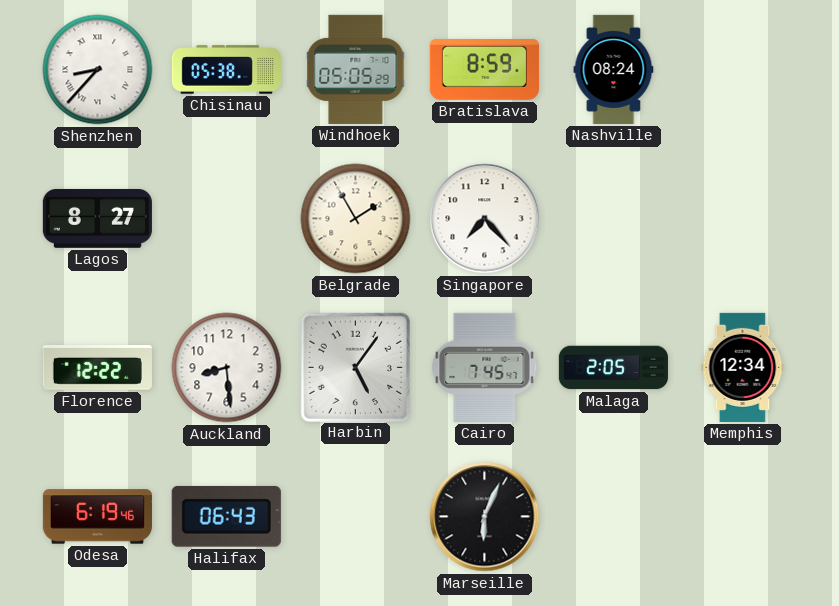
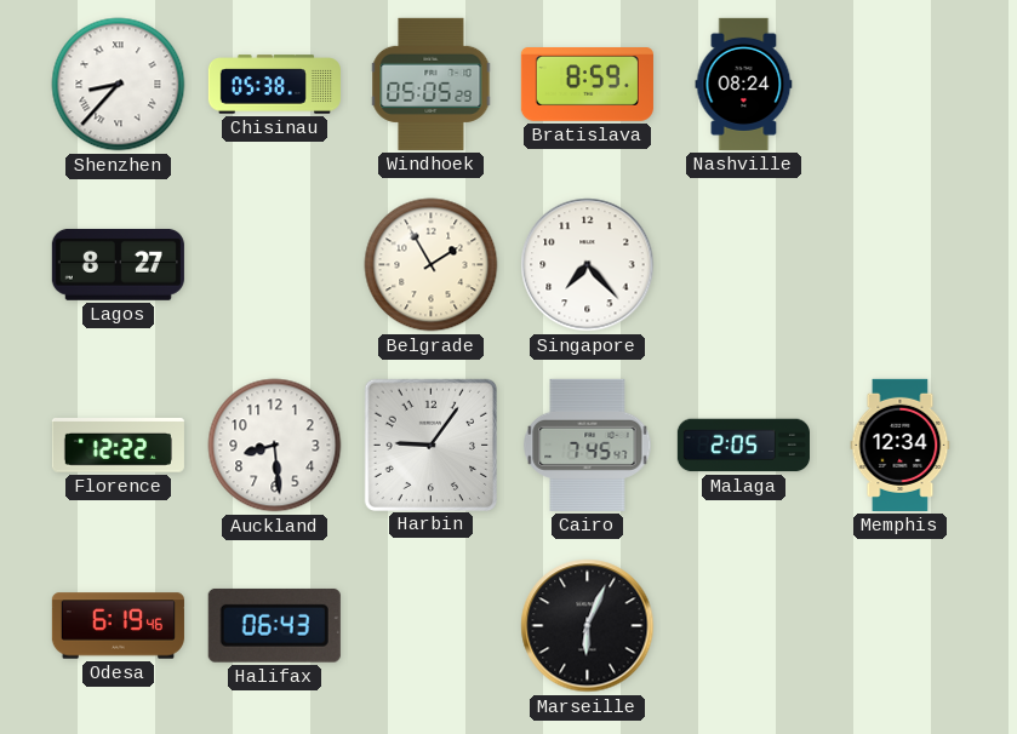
Harbin: 5:06 -> 9:06 (430, 445)
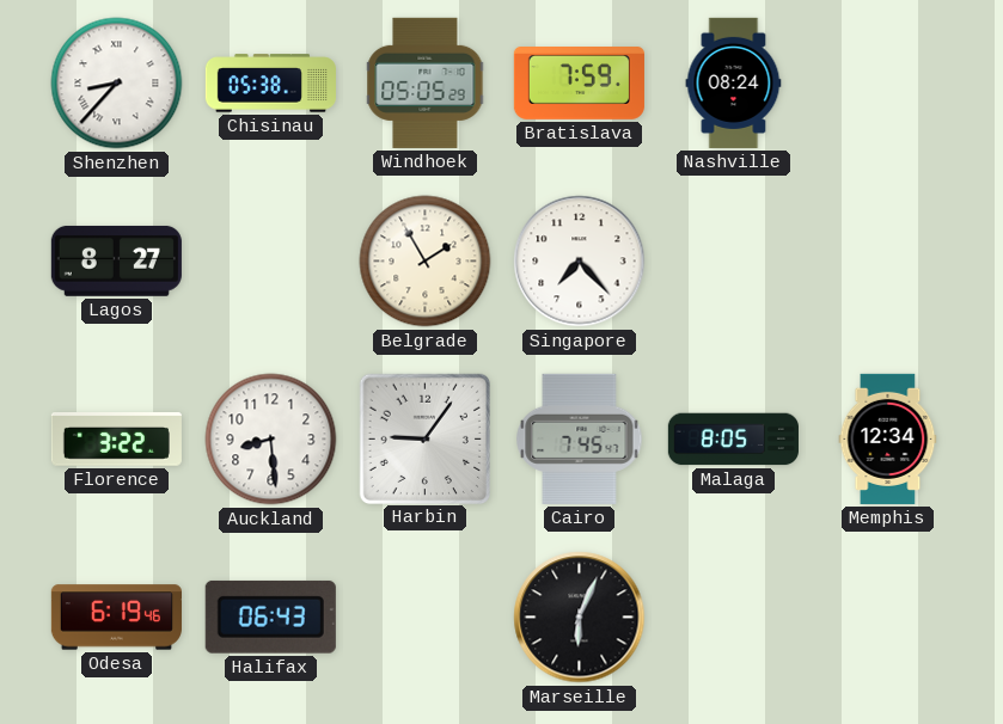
Bratislava: 8:59 -> 7:59 (579, 84)
Florence: 12:22 -> 3:22 (116, 440)
Malaga: 2:05 -> 8:05 (733, 440)
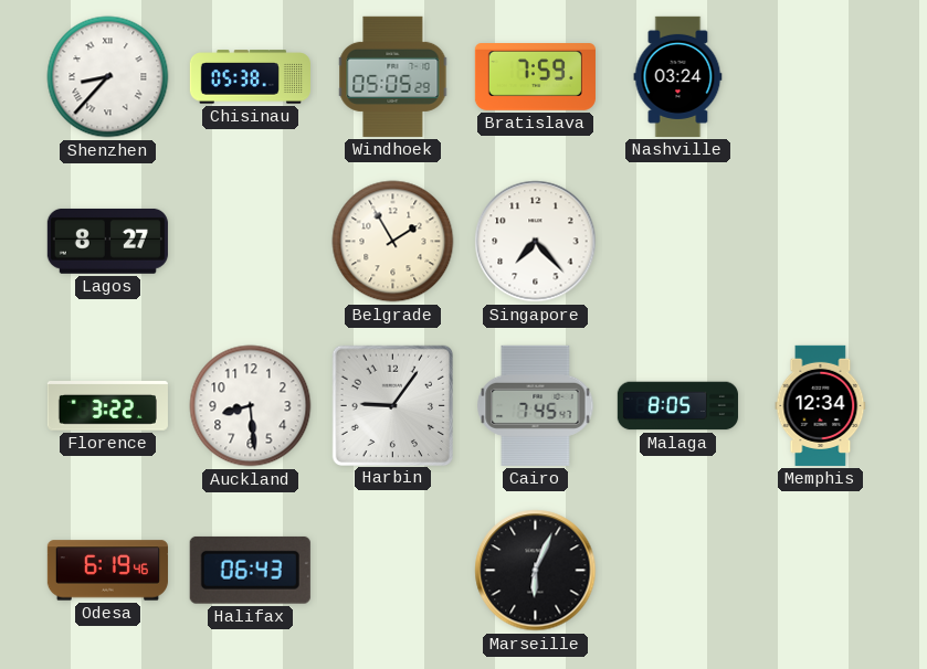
Nashville: 08:24 -> 03:24 (678, 76)
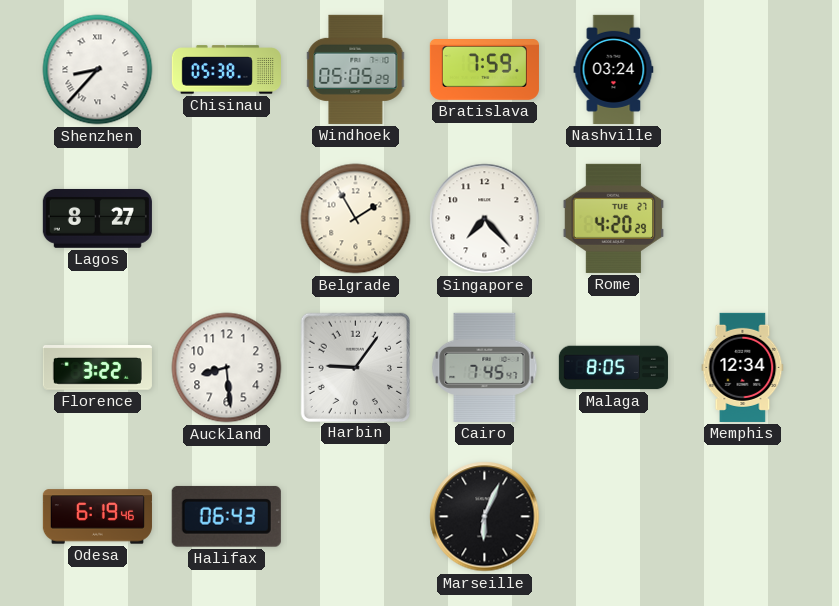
Rome: none -> 4:20 (614, 218)
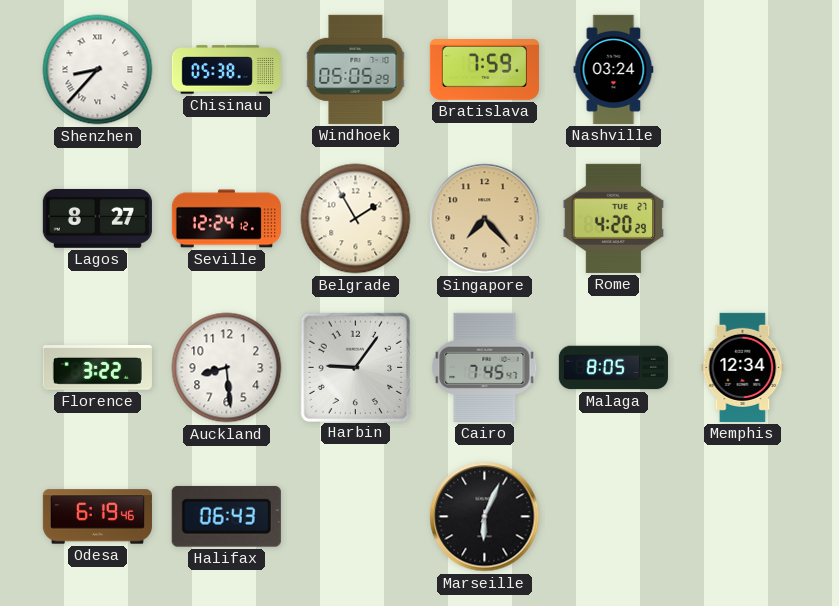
Seville: none -> 12:24 (226, 219)
Singapore dial: white -> champagne (485, 219)
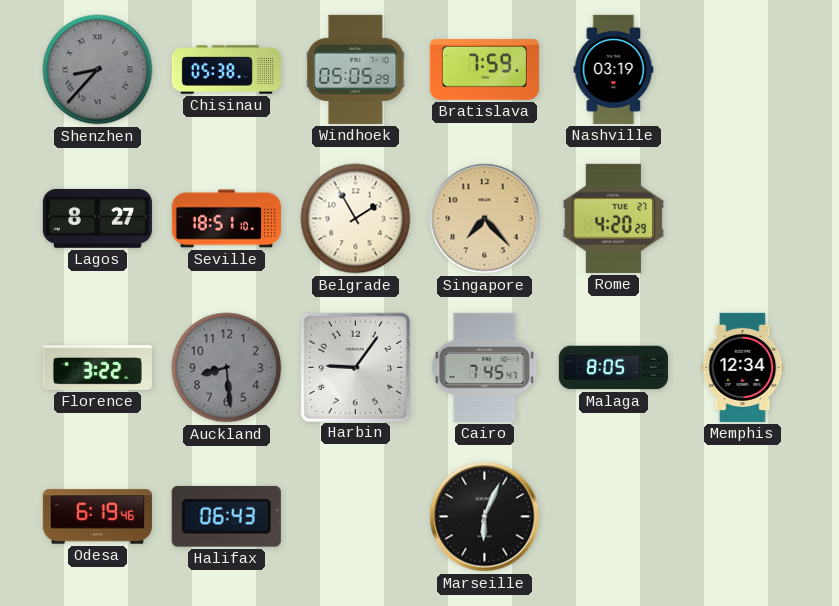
Shenzhen dial: white -> grey (98, 70)
Nashville: 03:24 -> 03:19 (614, 69)
Seville: 12:24 -> 18:51 (226, 219)
Auckland dial: white -> grey (227, 368)
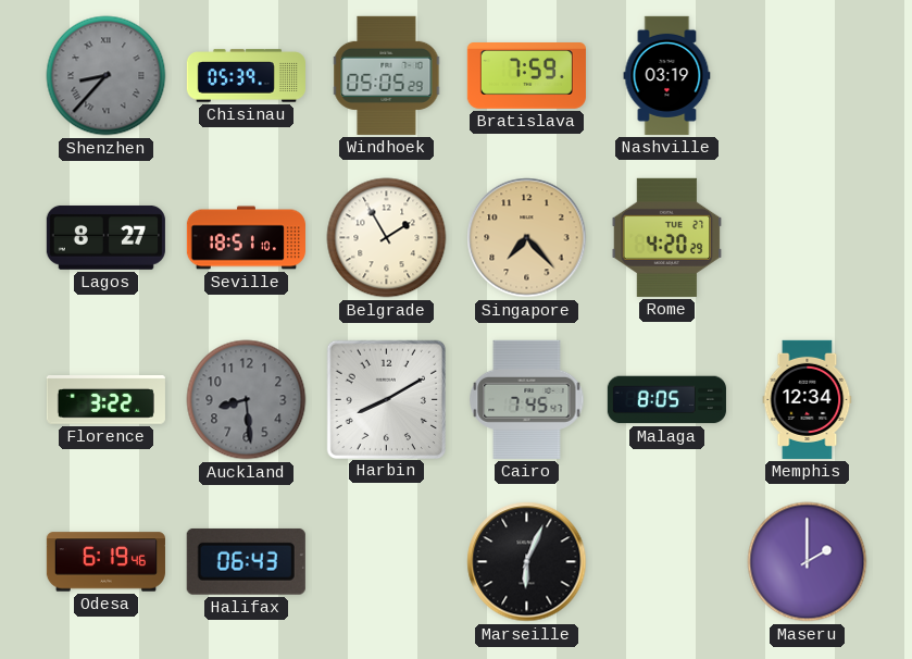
Chisinau: 05:38 -> 05:39 (246, 76)
Harbin: 9:06 -> 8:10 (386, 399)
Maseru: none -> 2:00 (808, 562)
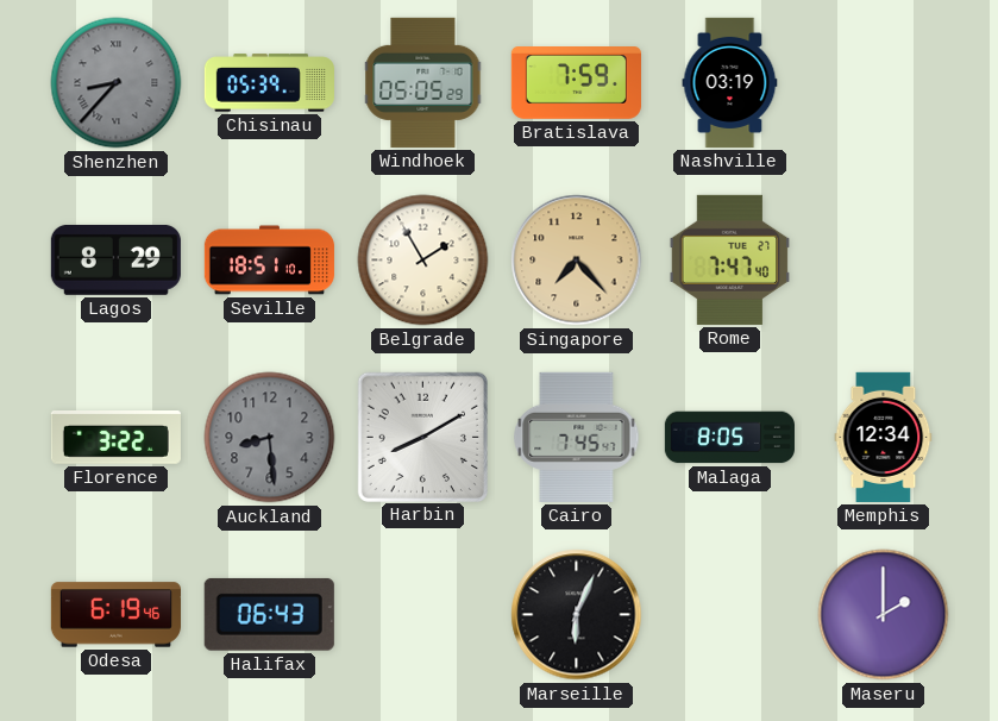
Lagos: 8:27 -> 8:29 (115, 259)
Rome: 4:20 -> 7:47 (730, 259)
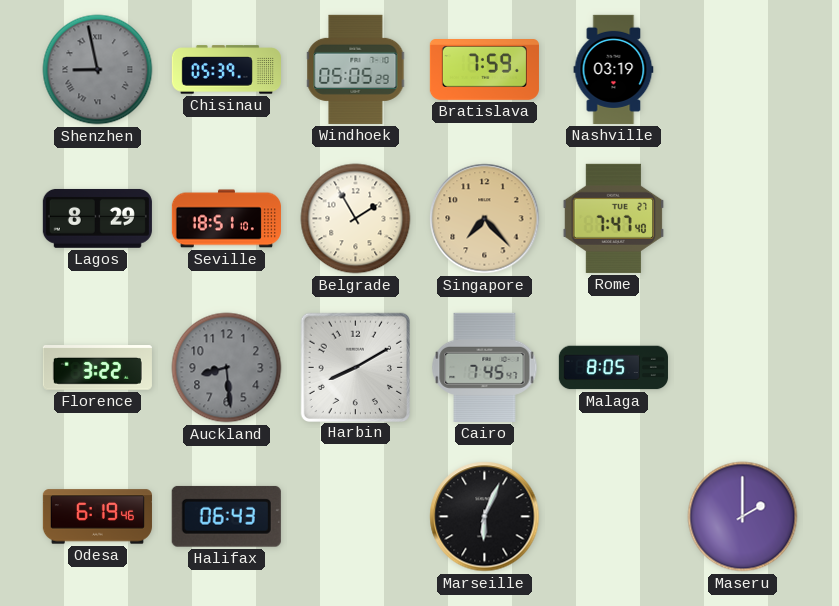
Shenzhen: 8:37 -> 8:58 (98, 70)
Memphis: 12:34 -> none (884, 437)
